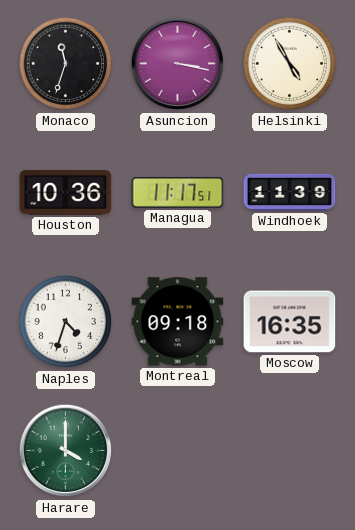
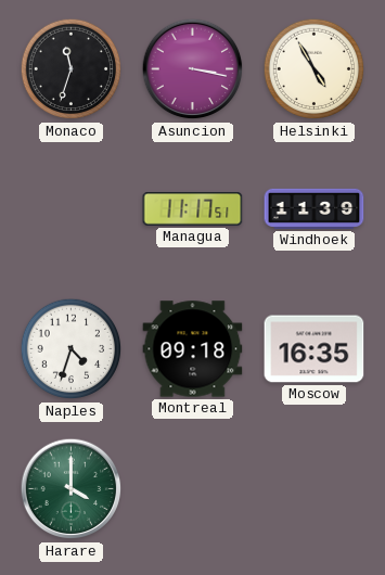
Houston: 10:36 -> none (66, 193)
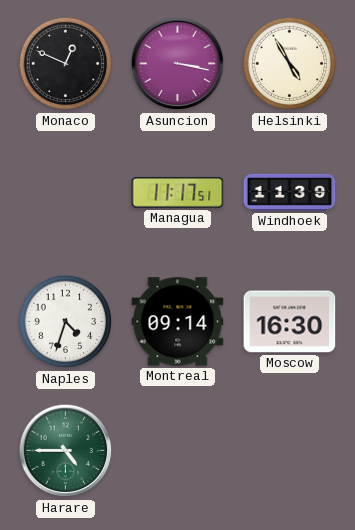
Monaco: 11:33 -> 12:49 (66, 64)
Montreal: 09:18 -> 09:14 (178, 322)
Moscow: 16:35 -> 16:30 (290, 322)
Harare: 4:00 -> 4:45 (66, 451)
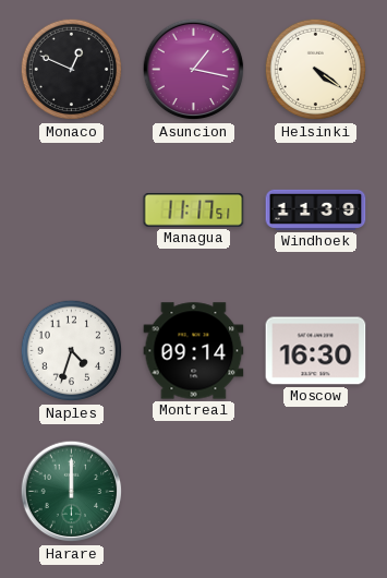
Asuncion: 3:17 -> 1:17 (194, 70)
Helsinki: 4:55 -> 4:21 (316, 70)
Harare: 4:45 -> 12:00 (72, 492)
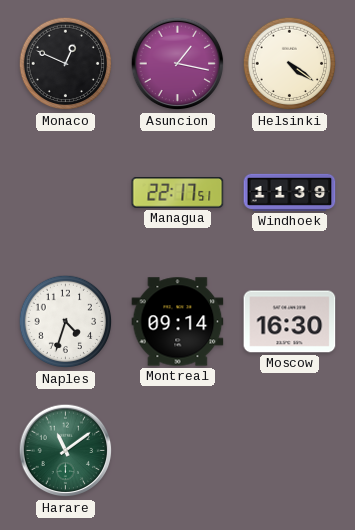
Managua: 11:17 -> 22:17 (178, 193)
Harare: 12:00 -> 11:09 (66, 451)
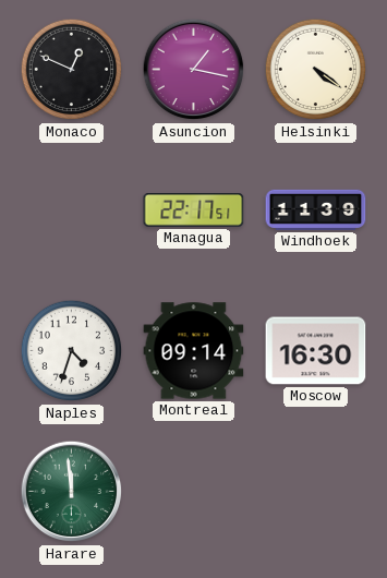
Harare: 11:09 -> 11:59 (72, 492)
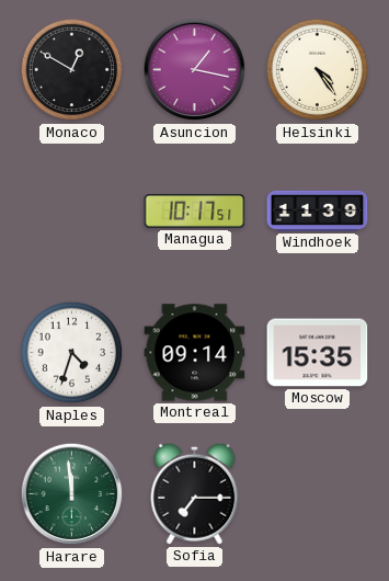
Monaco: 12:49 -> 12:50 (72, 70)
Helsinki: 4:21 -> 4:24 (318, 70)
Managua: 22:17 -> 10:17 (195, 212)
Moscow: 16:30 -> 15:35 (318, 353)
Sofia: none -> 7:15 (195, 493)
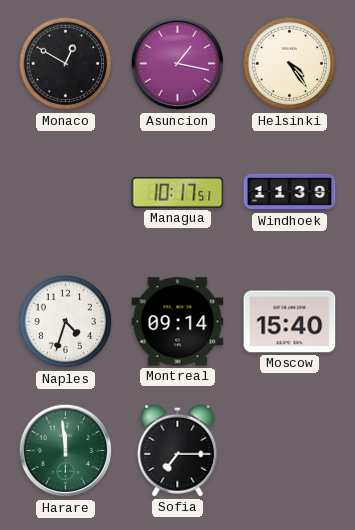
Moscow: 15:35 -> 15:40 (290, 322)
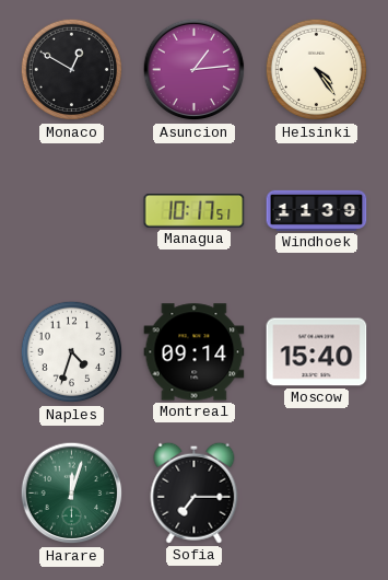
Asuncion: 1:17 -> 1:14 (195, 70)
Harare: 11:59 -> 12:03 (72, 494)
